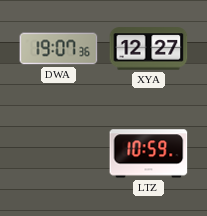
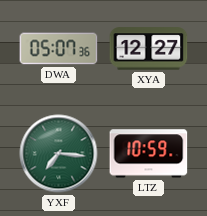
DWA: 19:07 -> 05:07 (59, 49)
YXF: none -> 7:16 (59, 154)
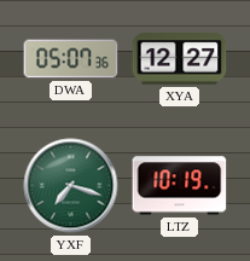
YXF: 7:16 -> 7:18 (71, 186)
LTZ: 10:59 -> 10:19 (180, 186)
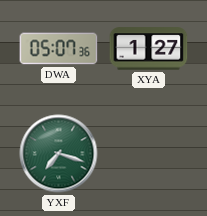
XYA: 12:27 -> 1:27 (149, 49)
LTZ: 10:19 -> none (180, 186)
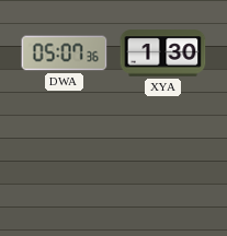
XYA: 1:27 -> 1:30 (163, 54)
YXF: 7:18 -> none (59, 154)
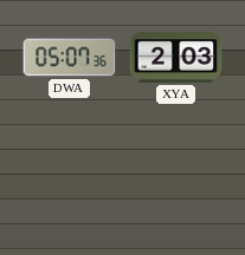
XYA: 1:30 -> 2:03 (176, 58)
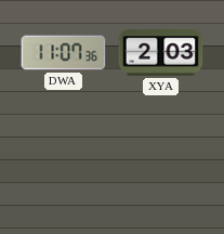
DWA: 05:07 -> 11:07 (64, 53)
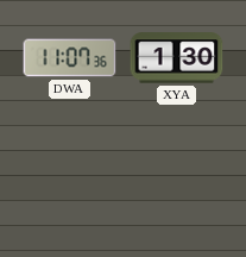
XYA: 2:03 -> 1:30 (177, 58)
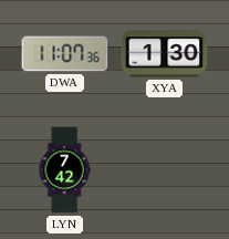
LYN: none -> 7:42 (64, 170)
